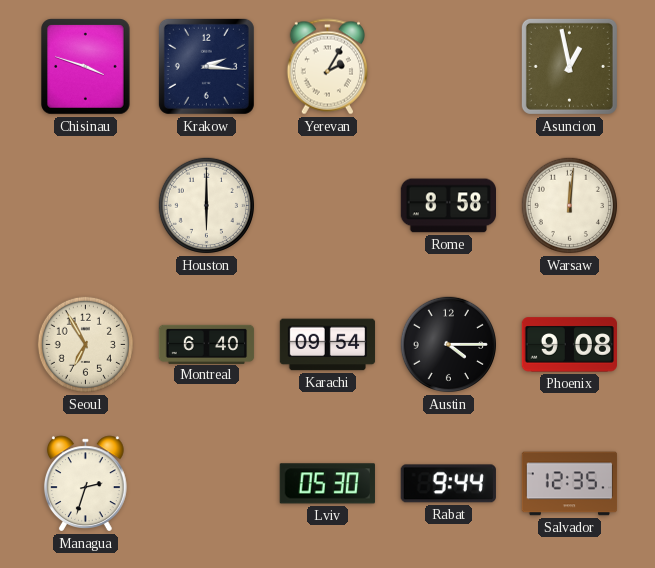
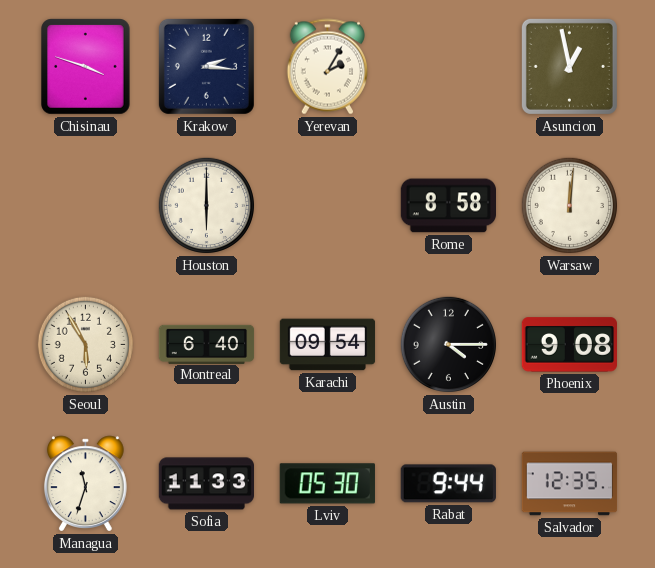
Seoul: 6:55 -> 5:55 (85, 344)
Managua: 2:33 -> 11:33 (85, 484)
Sofia: none -> 11:33 (207, 484)
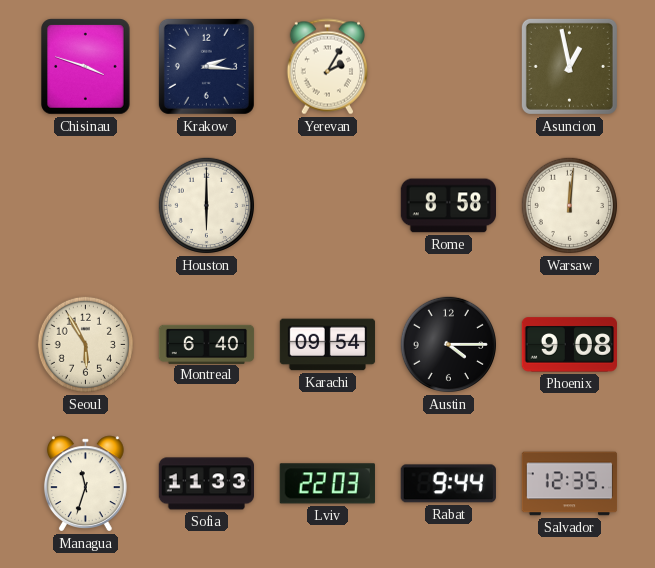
Lviv: 05:30 -> 22:03 (327, 484)
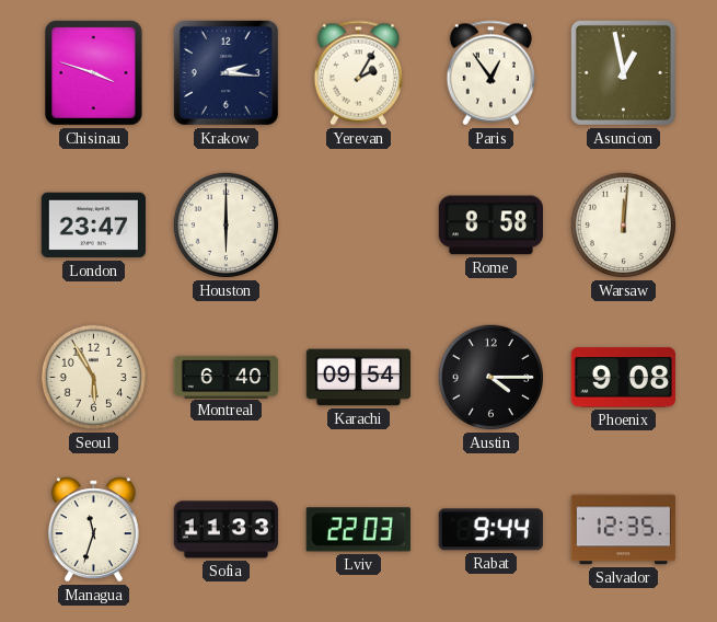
Paris: none -> 12:54 (490, 73)
London: none -> 23:47 (93, 226)
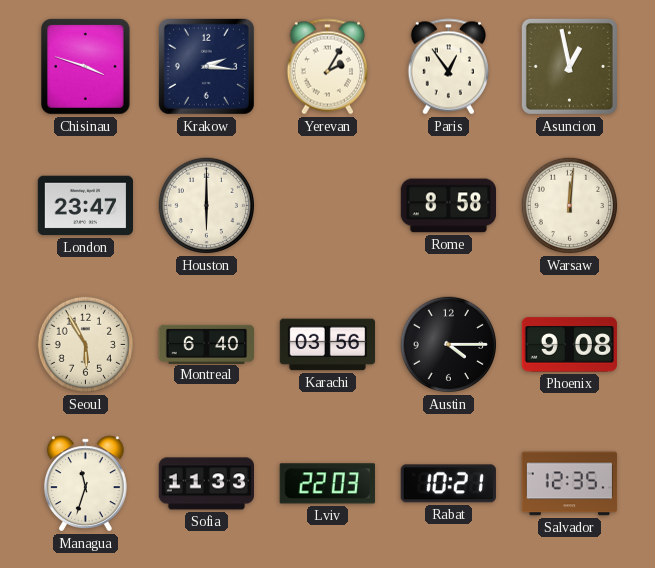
Karachi: 09:54 -> 03:56 (328, 345)
Rabat: 9:44 -> 10:21 (448, 484)
